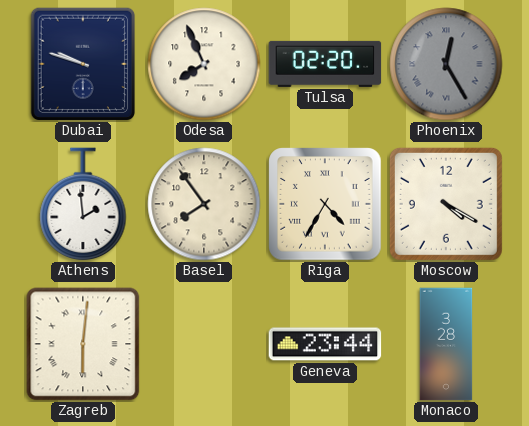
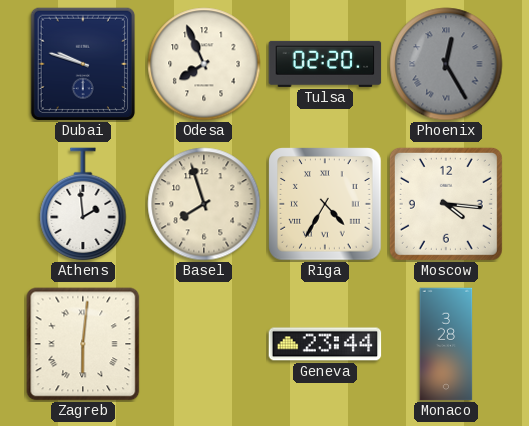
Basel: 7:54 -> 7:57 (204, 204)
Moscow: 4:20 -> 4:16 (446, 204)
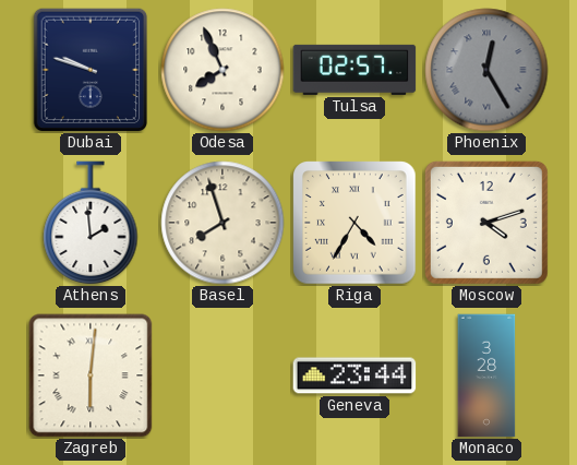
Tulsa: 02:20 -> 02:57 (354, 70)
Moscow: 4:16 -> 4:12 (486, 223)
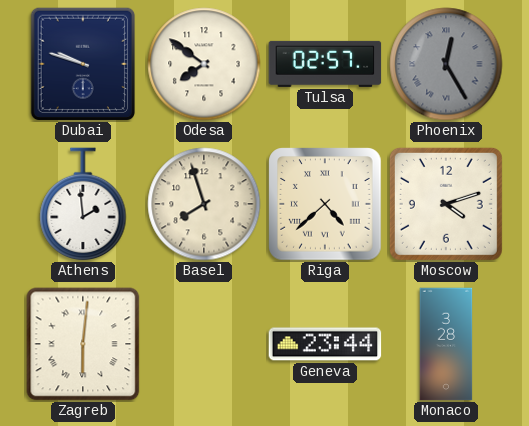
Odesa: 7:56 -> 7:51 (204, 64)
Riga: 4:35 -> 4:38 (325, 204)
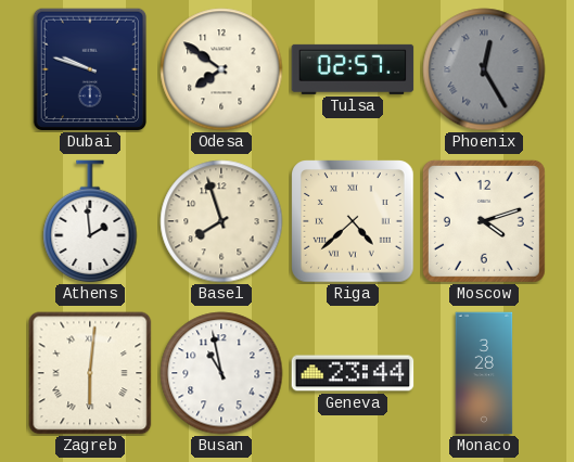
Busan: none -> 10:58 (221, 373)
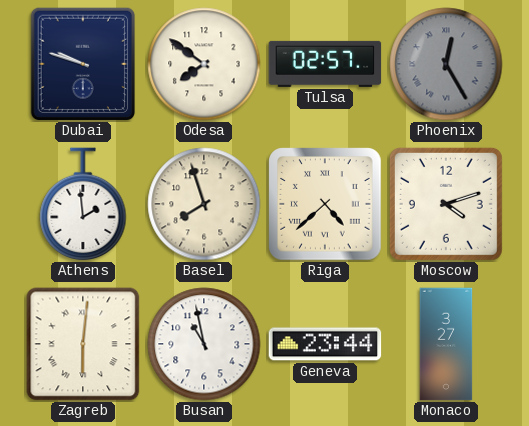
Monaco: 3:28 -> 3:27 (446, 344)
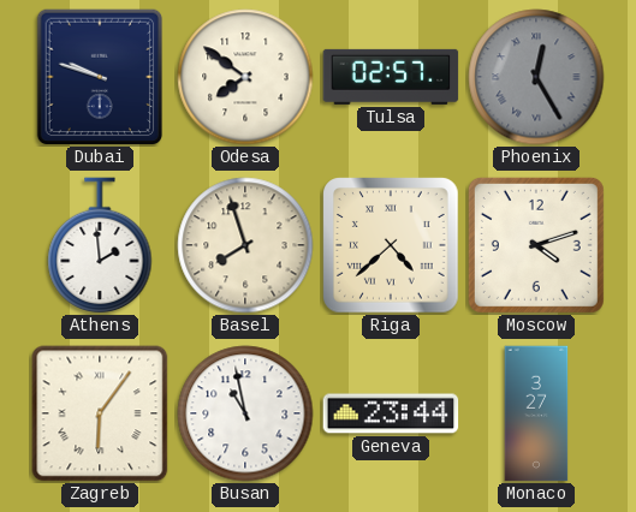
Zagreb: 6:01 -> 6:06 (100, 413)
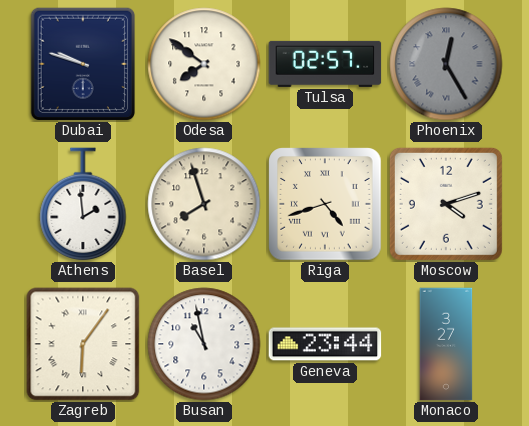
Riga: 4:38 -> 4:42 (325, 204)
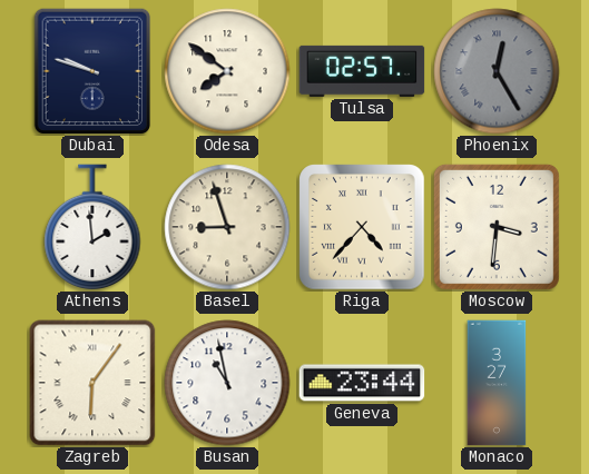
Basel: 7:57 -> 8:57 (227, 227)
Riga: 4:42 -> 4:37 (362, 227)
Moscow: 4:12 -> 3:31 (497, 227)
